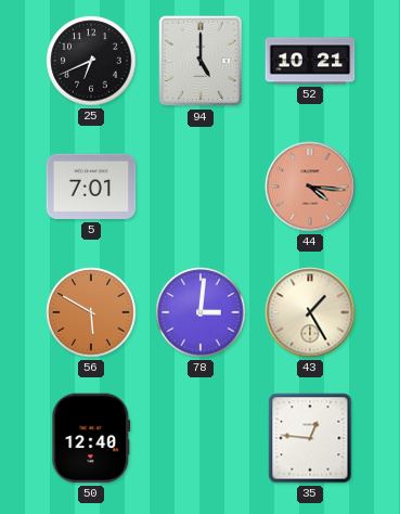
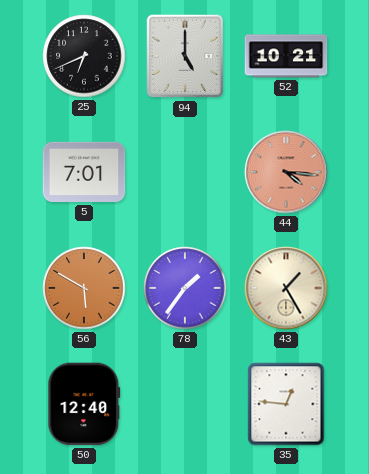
78: 3:01 -> 1:36 (185, 288)
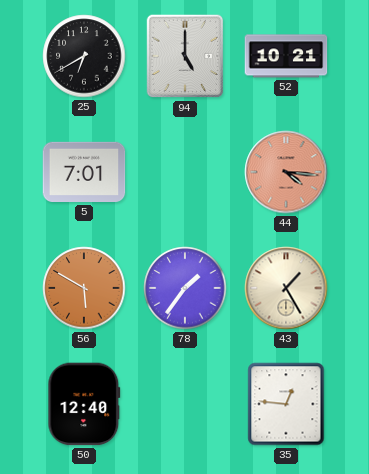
25: 6:41 -> 6:40 (84, 56)
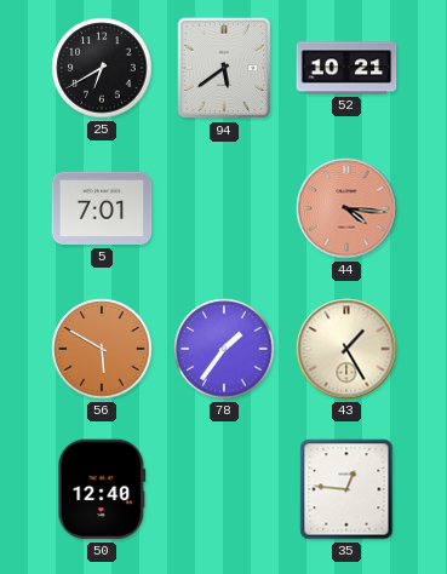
94: 5:00 -> 5:39 (224, 68)
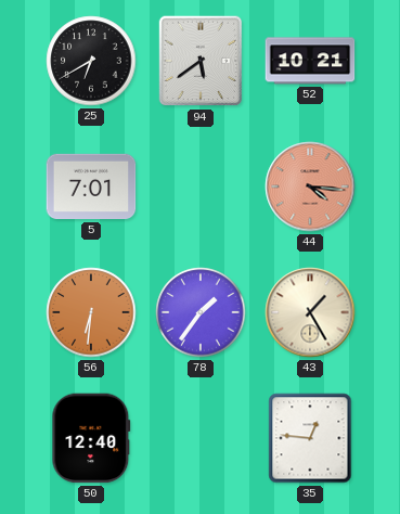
56: 5:50 -> 6:31 (91, 312)
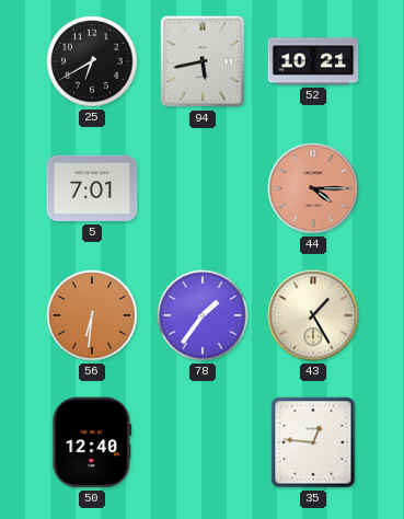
94: 5:39 -> 5:43 (203, 61)
44: 4:16 -> 4:15 (313, 188)
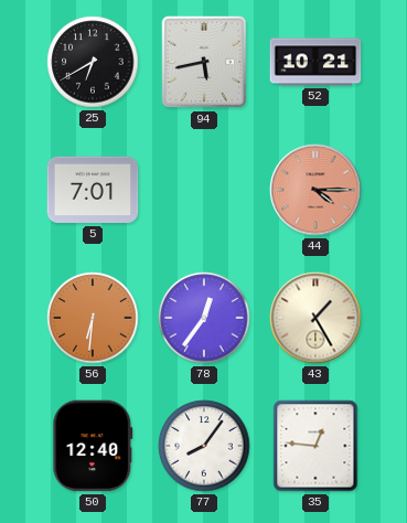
78: 1:36 -> 12:36 (204, 318)
77: none -> 8:06 (204, 446)
